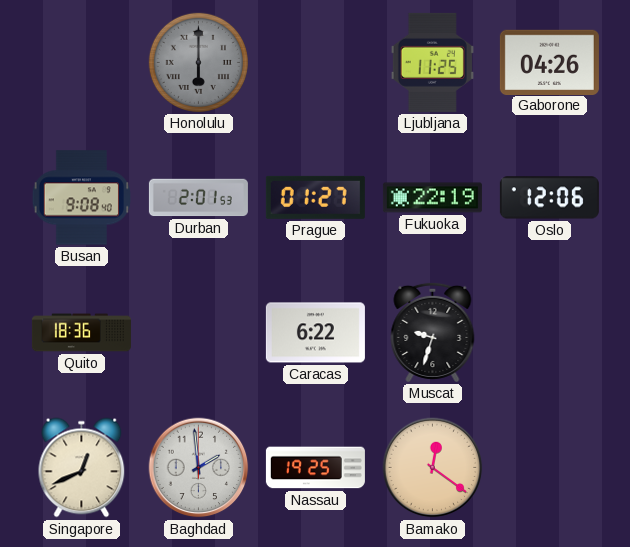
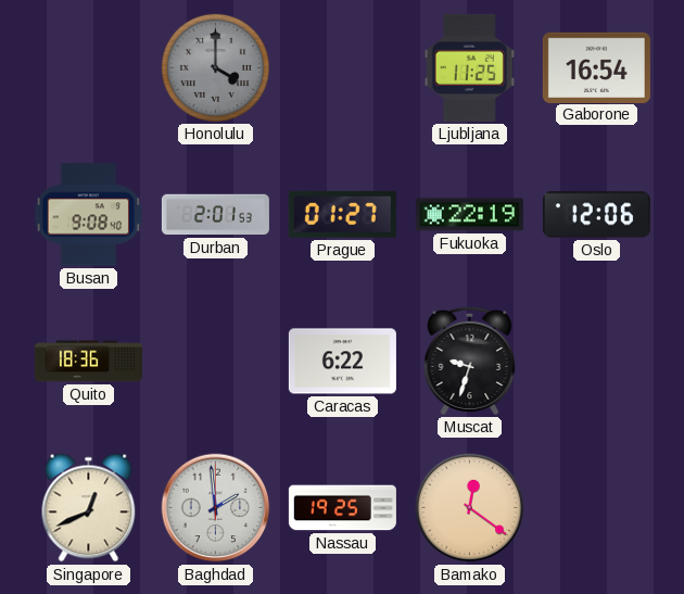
Honolulu: 6:00 -> 4:00 (215, 67)
Gaborone: 04:26 -> 16:54 (596, 67)
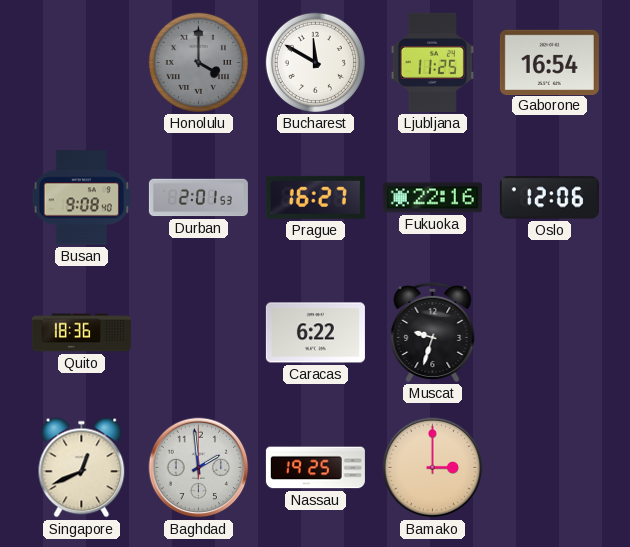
Bucharest: none -> 11:50 (315, 62)
Prague: 01:27 -> 16:27 (315, 197)
Fukuoka: 22:19 -> 22:16 (432, 198)
Bamako: 12:21 -> 3:00 (433, 468)
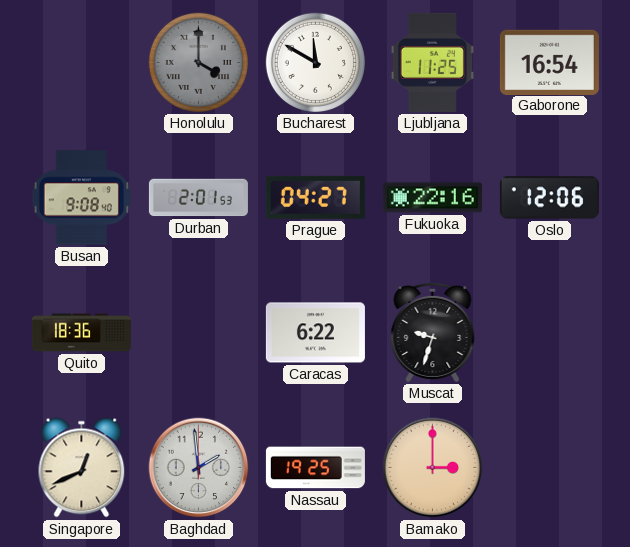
Prague: 16:27 -> 04:27 (315, 197)
